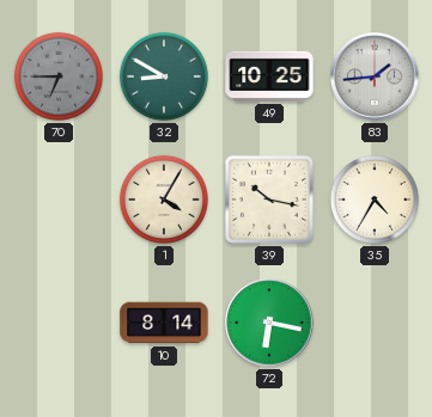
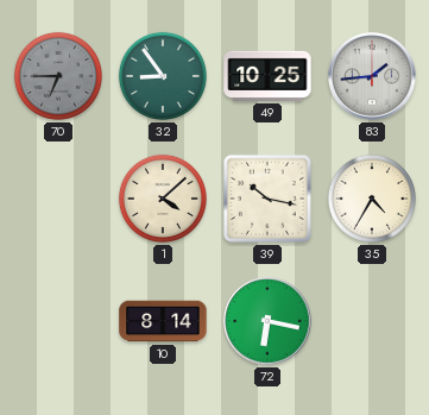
32: 8:50 -> 8:54 (163, 76)
1: 4:05 -> 4:08 (163, 199)
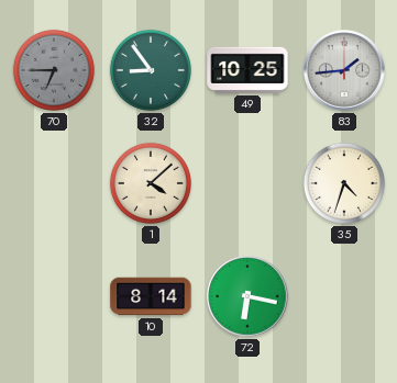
39: 10:17 -> none (267, 199)
35: 4:35 -> 4:33 (344, 183)
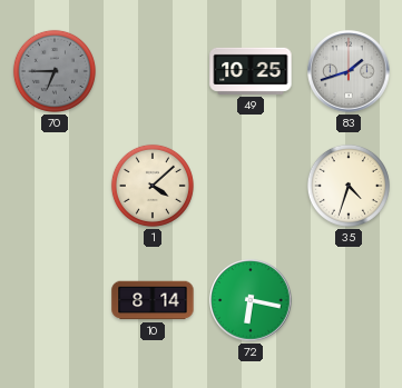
32: 8:54 -> none (151, 70)
83: 1:44 -> 1:42 (349, 71)
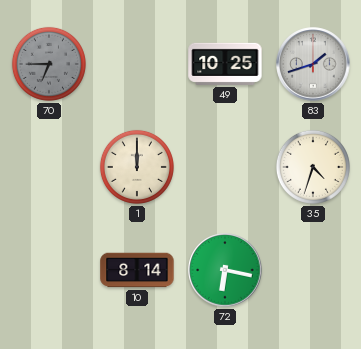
1: 4:08 -> 12:00 (137, 167)
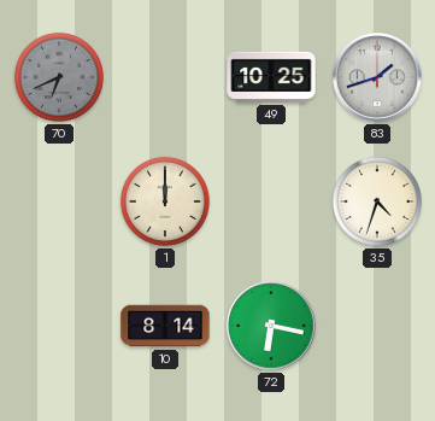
70: 6:45 -> 6:41 (59, 77)
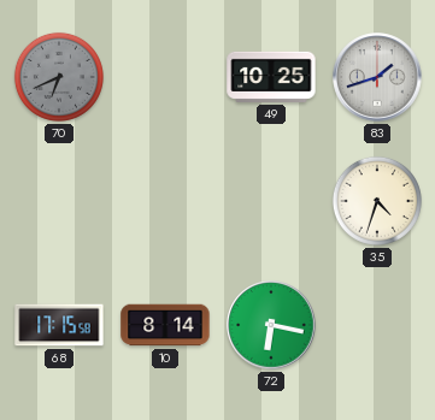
1: 12:00 -> none (165, 201)
68: none -> 17:15 (59, 325)
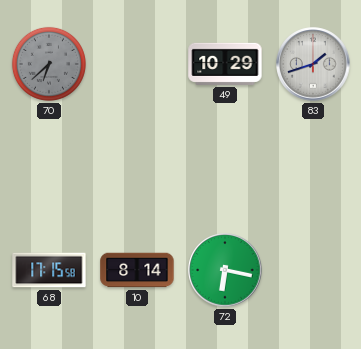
70: 6:41 -> 6:38 (49, 64)
49: 10:25 -> 10:29 (225, 64)
35: 4:33 -> none (377, 201)
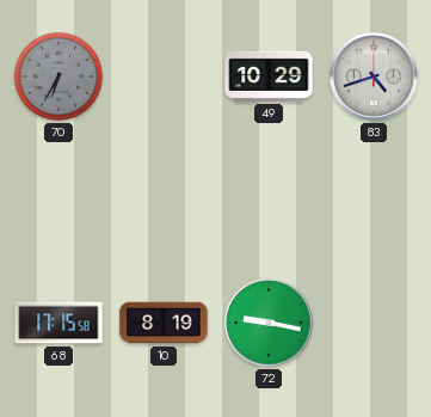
70: 6:38 -> 6:35 (59, 76)
83: 1:42 -> 4:42 (374, 76)
10: 8:14 -> 8:19 (164, 323)
72: 6:17 -> 9:17 (269, 323)
